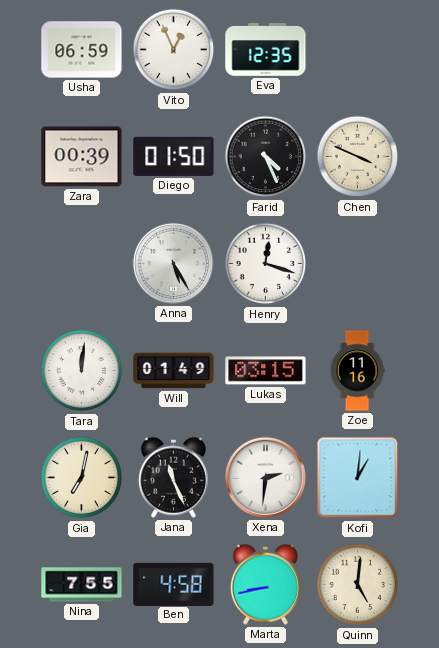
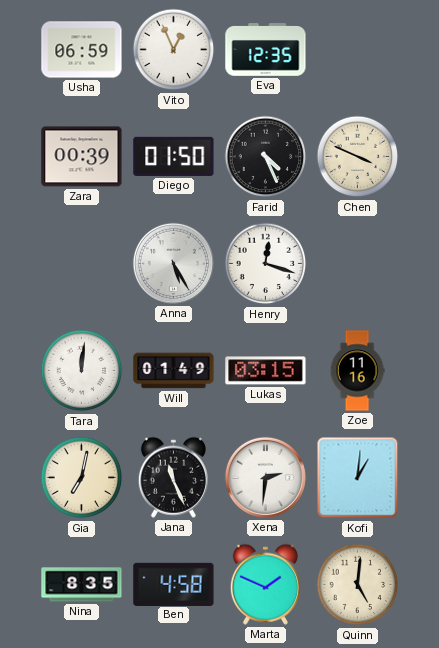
Nina: 7:55 -> 8:35 (82, 585)
Marta: 8:43 -> 1:49 (265, 584)
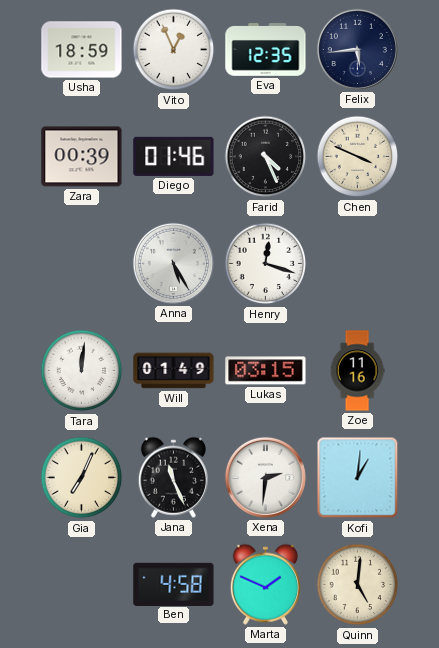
Usha: 06:59 -> 18:59 (82, 50)
Felix: none -> 5:44 (357, 49)
Diego: 01:50 -> 01:46 (174, 156)
Gia: 7:02 -> 7:04 (82, 478)
Nina: 8:35 -> none (82, 585)
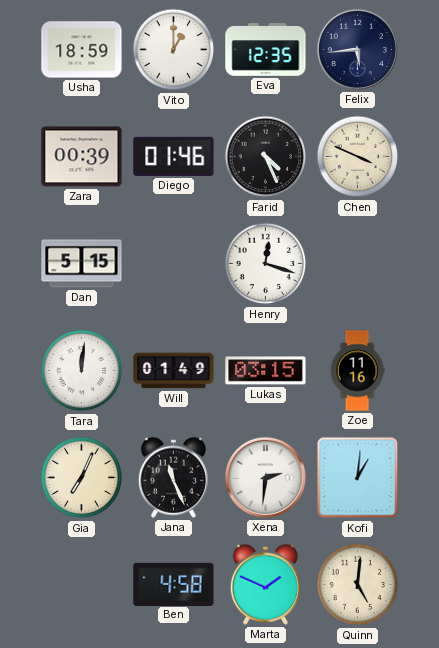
Vito: 12:56 -> 1:00 (174, 50)
Dan: none -> 5:15 (82, 264)
Anna: 5:25 -> none (173, 263)
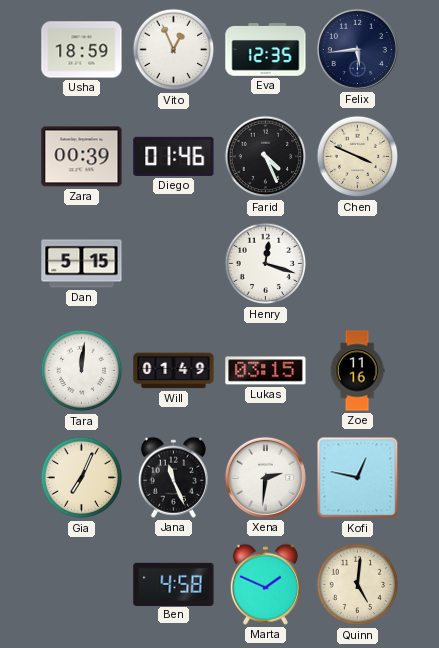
Vito: 1:00 -> 12:56 (174, 50)
Kofi: 1:01 -> 12:47 (358, 478)
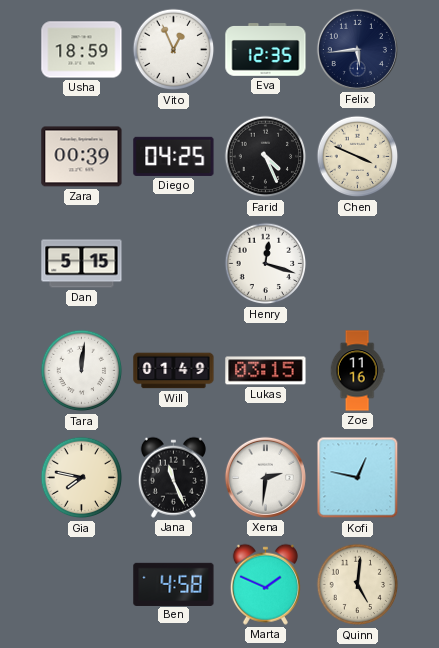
Diego: 01:46 -> 04:25 (174, 156)
Gia: 7:04 -> 7:47 (82, 478)
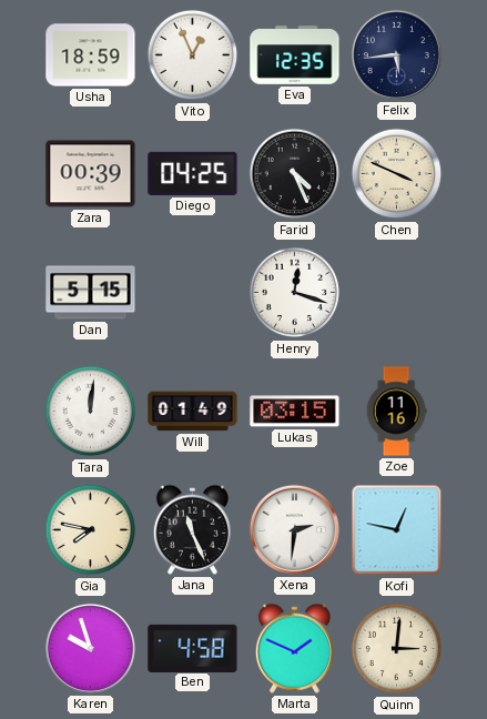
Karen: none -> 9:57 (90, 648)
Quinn: 5:01 -> 3:01 (397, 649)
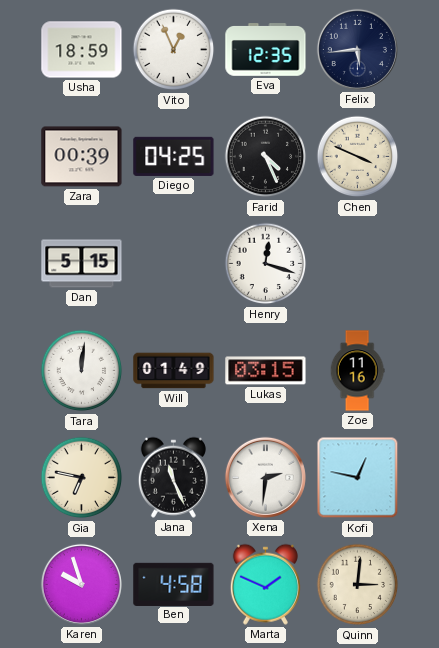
Gia: 7:47 -> 6:47 (82, 478)
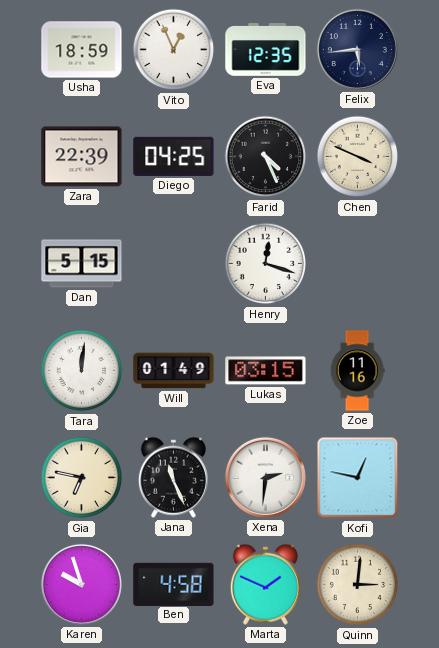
Zara: 00:39 -> 22:39 (82, 157)
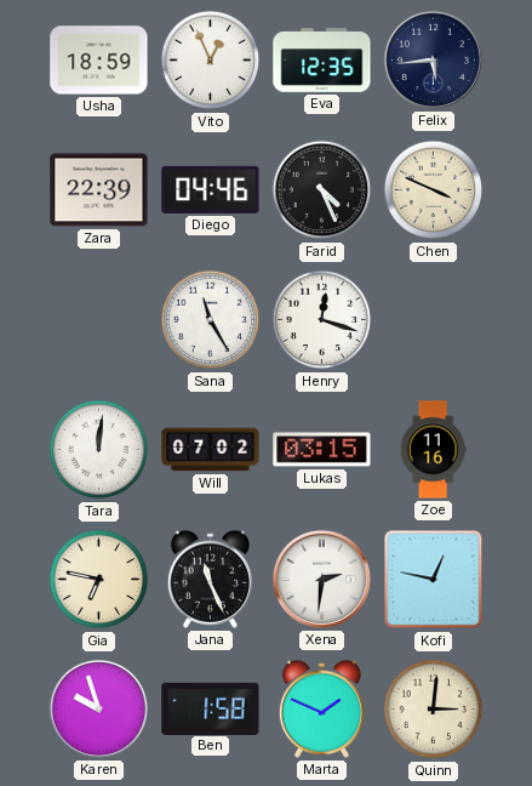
Diego: 04:25 -> 04:46 (211, 189)
Dan: 5:15 -> none (82, 264)
Sana: none -> 11:25 (211, 320)
Will: 01:49 -> 07:02 (211, 450)
Ben: 4:58 -> 1:58 (211, 708)
